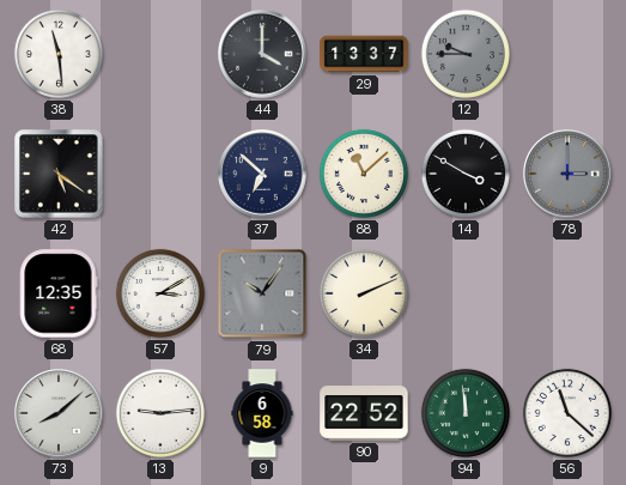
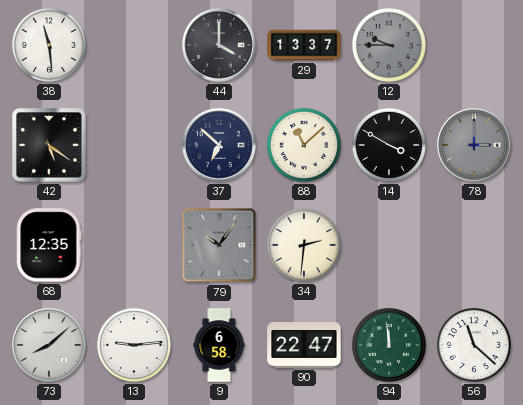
57: 3:10 -> none (160, 293)
34: 2:11 -> 2:31 (304, 245)
90: 22:52 -> 22:47 (304, 345)
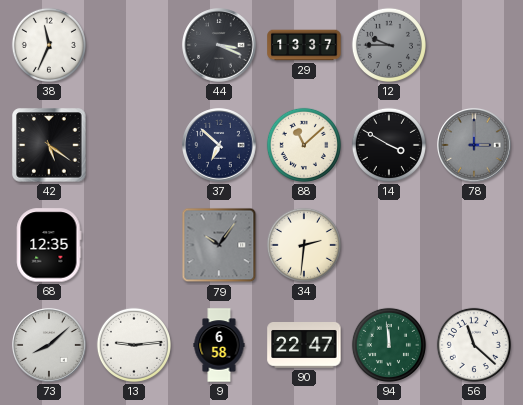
38: 11:29 -> 11:34 (49, 45)
44: 4:00 -> 3:19 (219, 45)
